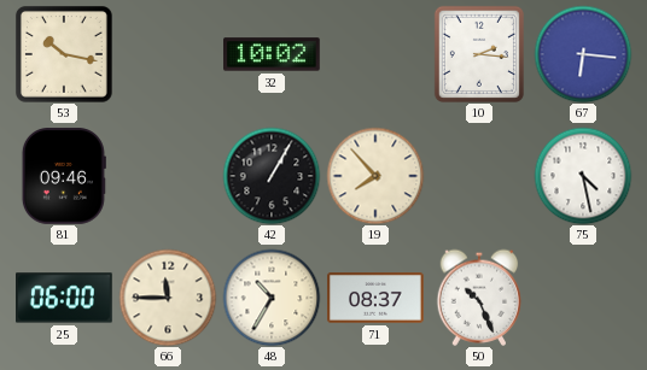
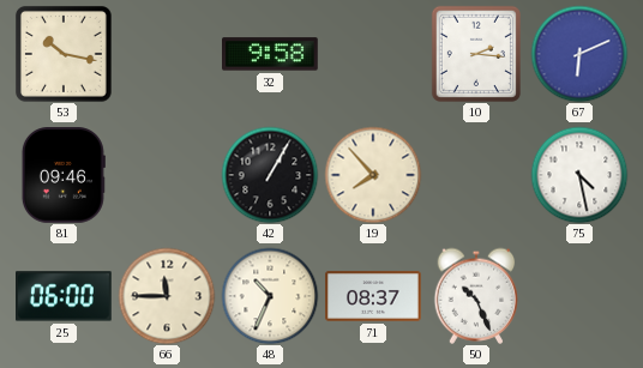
32: 10:02 -> 9:58 (270, 54)
67: 6:16 -> 6:11 (579, 54)
48: 10:35 -> 10:34 (270, 296)
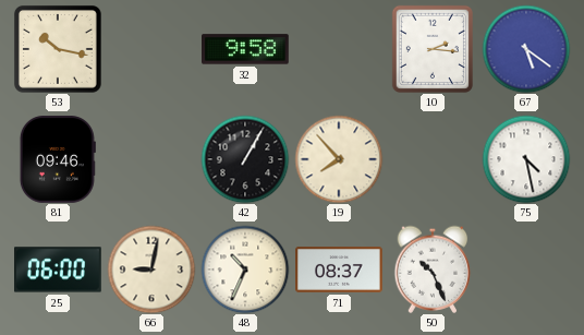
67: 6:11 -> 5:21 (526, 49)
66: 11:45 -> 9:02 (151, 270)
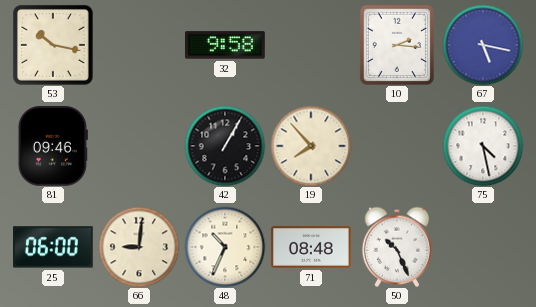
67: 5:21 -> 5:17 (483, 45)
66: 9:02 -> 9:01 (139, 247)
71: 08:37 -> 08:48 (311, 247)
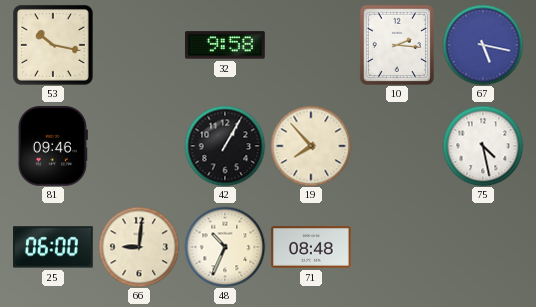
50: 10:26 -> none (397, 247)
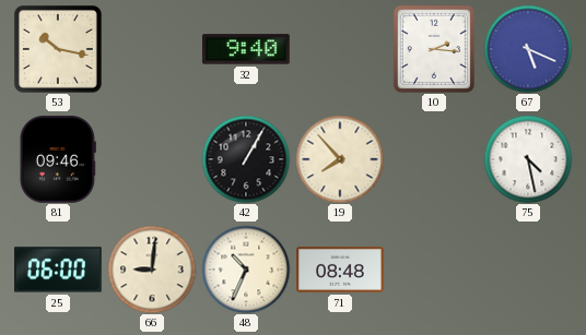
32: 9:58 -> 9:40 (246, 49)
67: 5:17 -> 5:19 (528, 49)
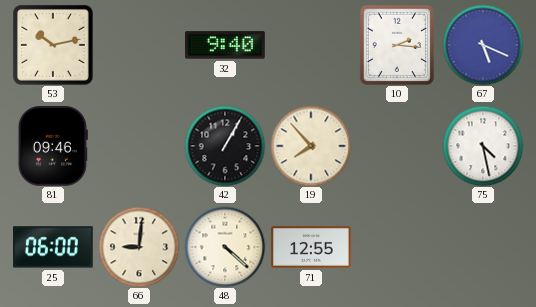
53: 10:17 -> 10:13 (53, 45)
48: 10:34 -> 4:22 (225, 247)
71: 08:48 -> 12:55 (311, 247)
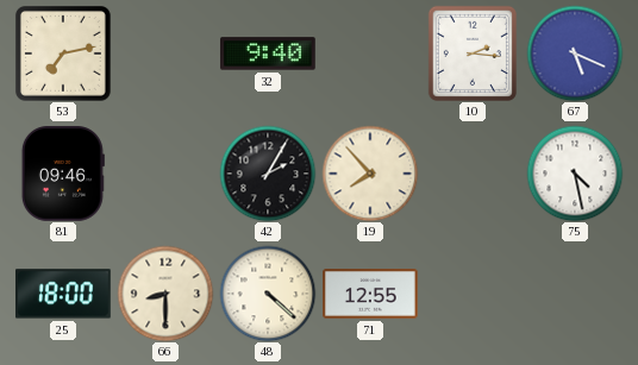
53: 10:13 -> 7:13 (63, 54)
42: 1:05 -> 2:05 (268, 174)
25: 06:00 -> 18:00 (64, 294)
66: 9:01 -> 8:30 (165, 294)
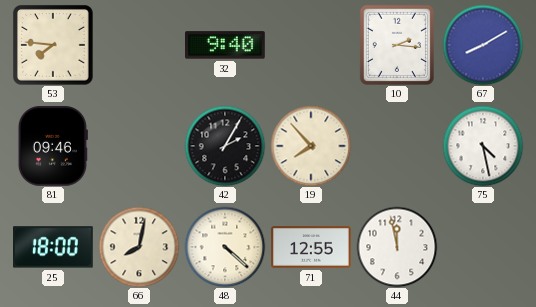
53: 7:13 -> 7:46 (53, 45)
67: 5:19 -> 8:10 (483, 45)
66: 8:30 -> 8:02 (139, 247)
44: none -> 11:58 (397, 247)
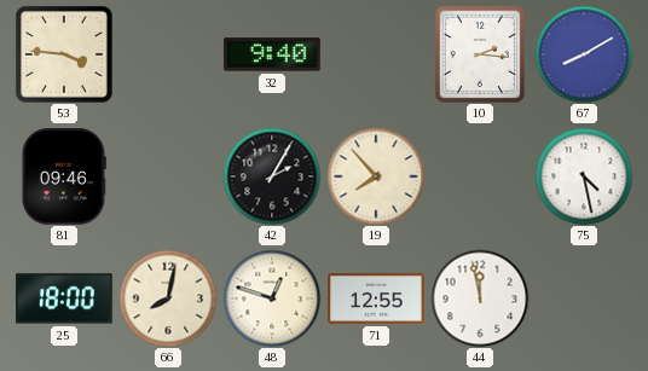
53: 7:46 -> 3:46 (64, 54)
48: 4:22 -> 12:48 (272, 298)
